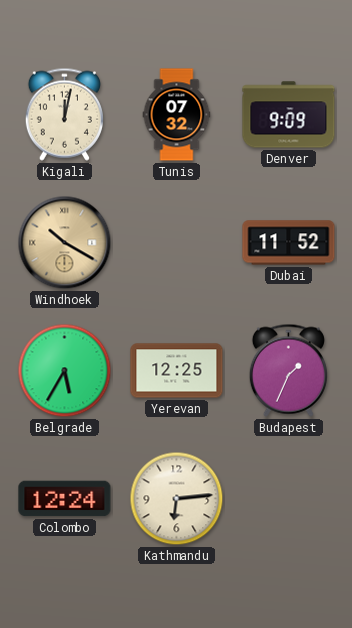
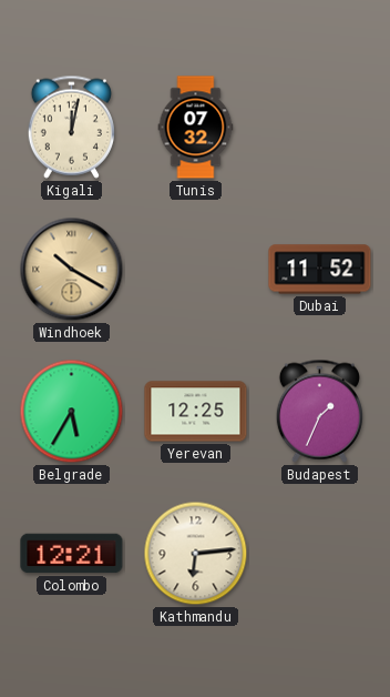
Denver: 9:09 -> none (289, 115)
Colombo: 12:24 -> 12:21 (72, 554)
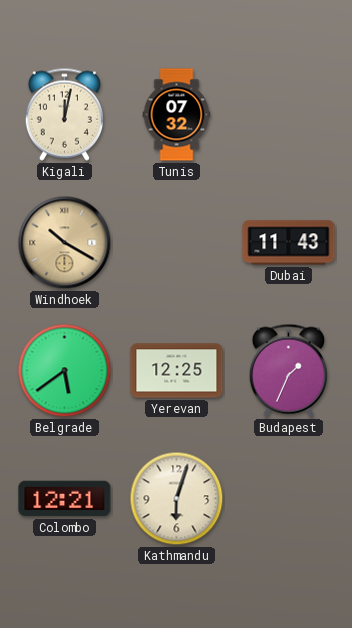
Dubai: 11:52 -> 11:43 (289, 243)
Belgrade: 5:35 -> 5:39 (65, 371)
Kathmandu: 6:14 -> 6:03 (177, 499)
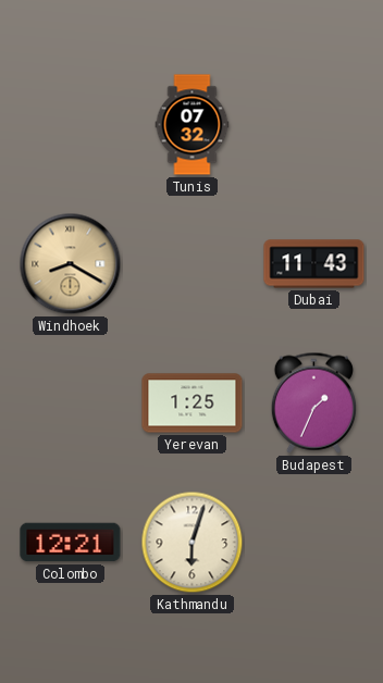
Kigali: 12:02 -> none (64, 114)
Windhoek: 10:20 -> 8:20 (71, 264)
Belgrade: 5:39 -> none (65, 371)
Yerevan: 12:25 -> 1:25 (193, 403)
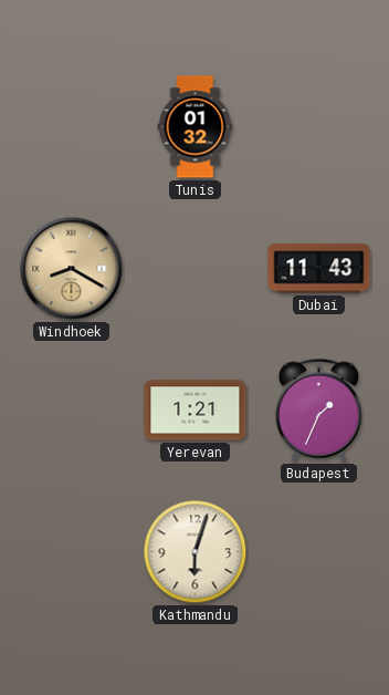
Tunis: 07:32 -> 01:32 (196, 127)
Yerevan: 1:25 -> 1:21 (196, 411)
Colombo: 12:21 -> none (71, 543)
